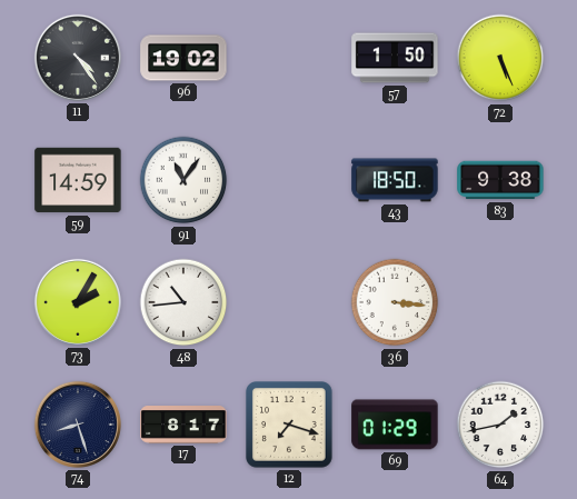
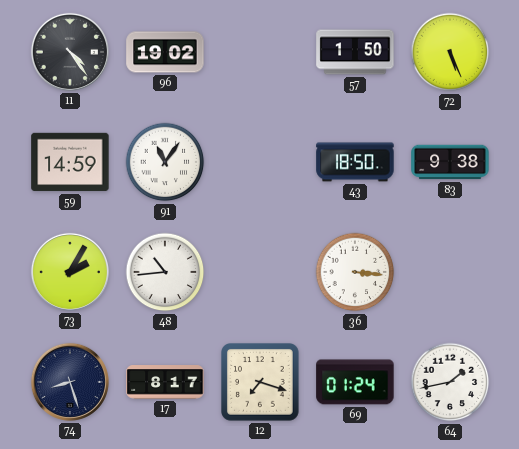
69: 01:29 -> 01:24 (355, 382)
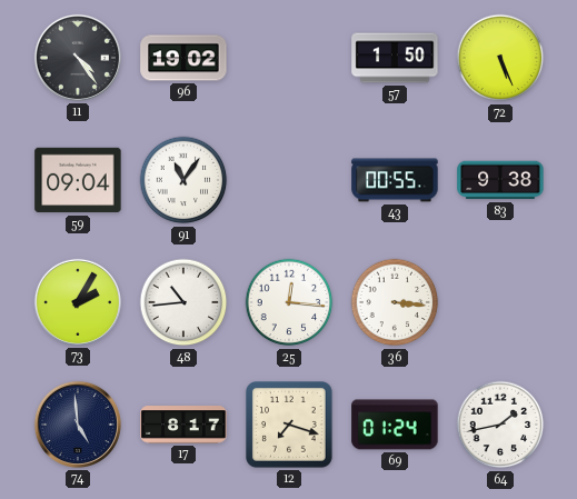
59: 14:59 -> 09:04 (78, 180)
43: 18:50 -> 00:55 (395, 180)
25: none -> 12:16 (289, 302)
74: 8:27 -> 4:59 (78, 425)
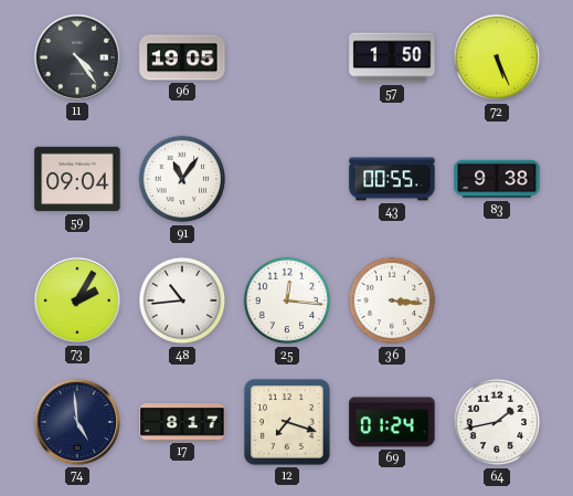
96: 19:02 -> 19:05 (182, 57)
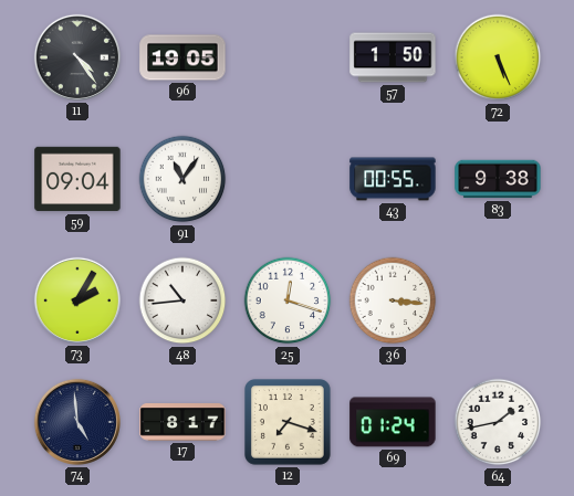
25: 12:16 -> 12:18 (288, 300)
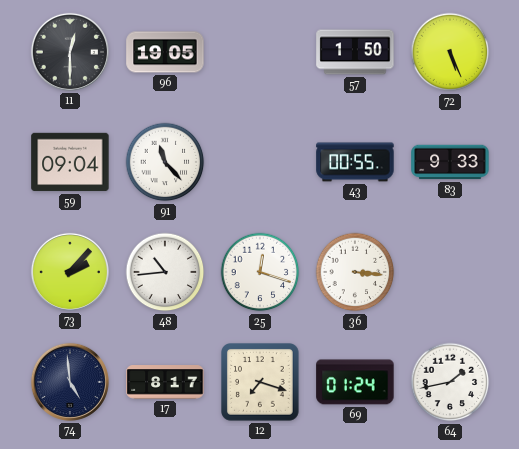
11: 4:24 -> 12:30 (70, 52)
91: 11:06 -> 11:23 (165, 162)
83: 9:38 -> 9:33 (450, 162)
73: 2:05 -> 2:07 (70, 272)
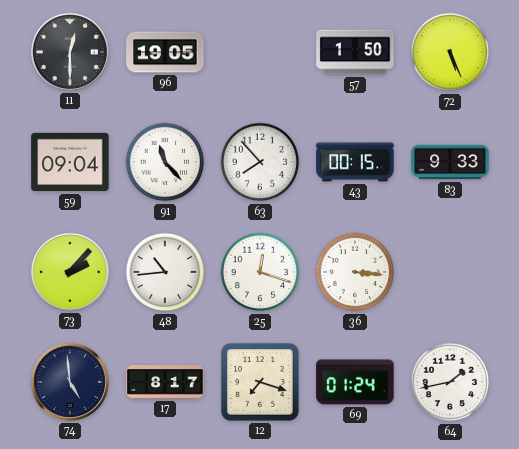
63: none -> 7:53 (260, 162)
43: 00:55 -> 00:15 (355, 162)
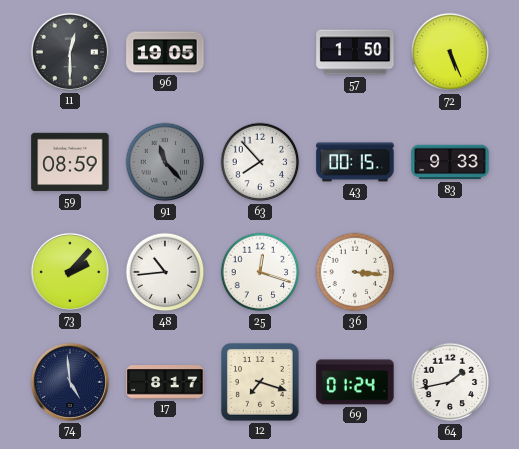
59: 09:04 -> 08:59 (70, 162)
91 dial: white -> grey (165, 162)
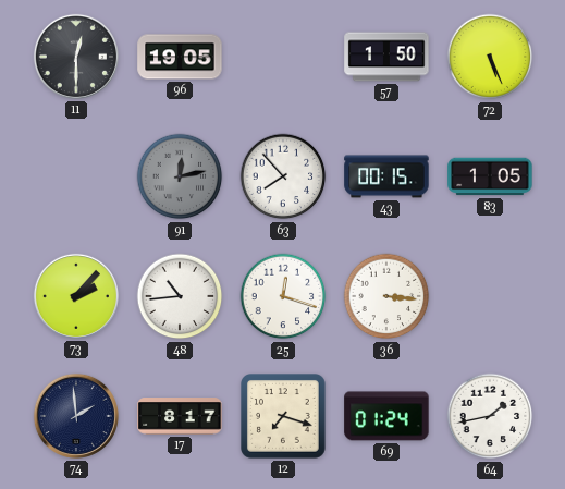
59: 08:59 -> none (70, 162)
91: 11:23 -> 12:13 (180, 176)
83: 9:33 -> 1:05 (490, 176)
74: 4:59 -> 1:59 (76, 416)
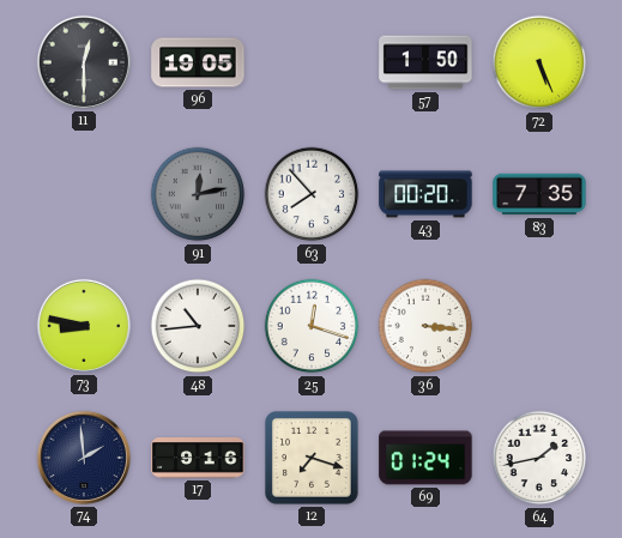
43: 00:15 -> 00:20 (425, 194)
83: 1:05 -> 7:35 (539, 194)
73: 2:07 -> 8:47 (84, 326)
17: 8:17 -> 9:16 (198, 458)
